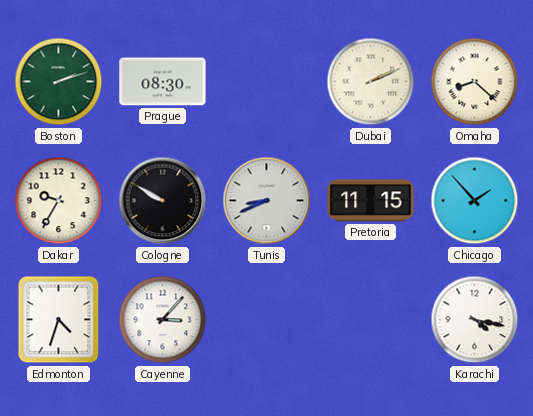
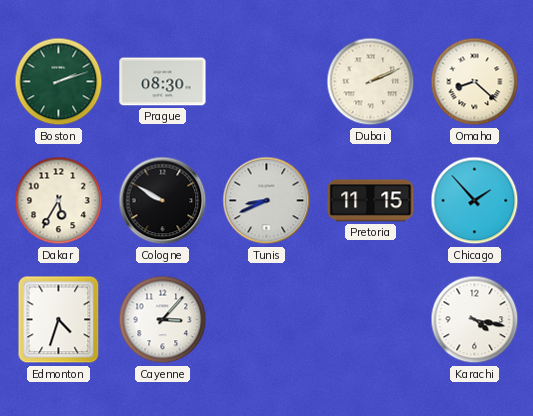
Dakar: 9:35 -> 5:35 (59, 201)
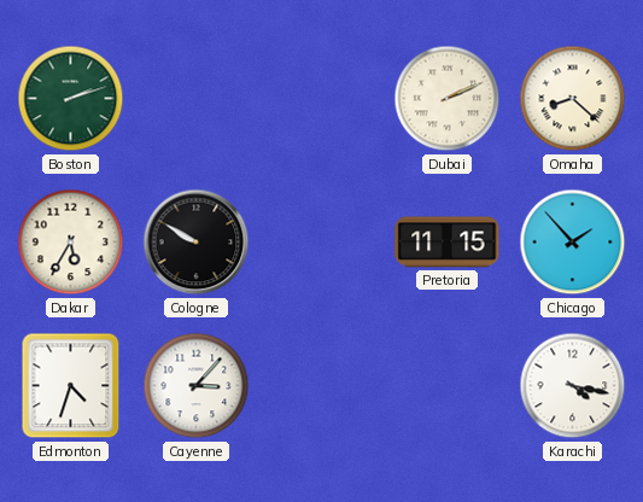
Prague: 08:30 -> none (163, 82)
Tunis: 8:41 -> none (267, 201)
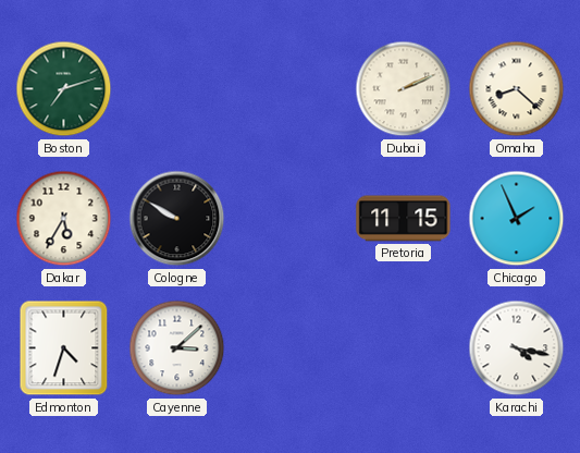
Boston: 2:12 -> 7:12 (64, 89)
Chicago: 1:53 -> 1:56 (517, 219)
Cayenne: 3:07 -> 3:08 (177, 348)
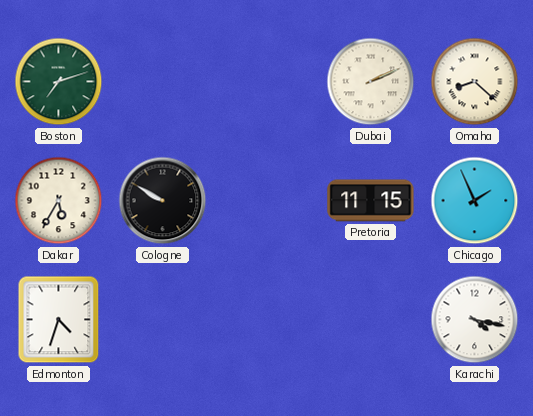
Cayenne: 3:08 -> none (177, 348)
